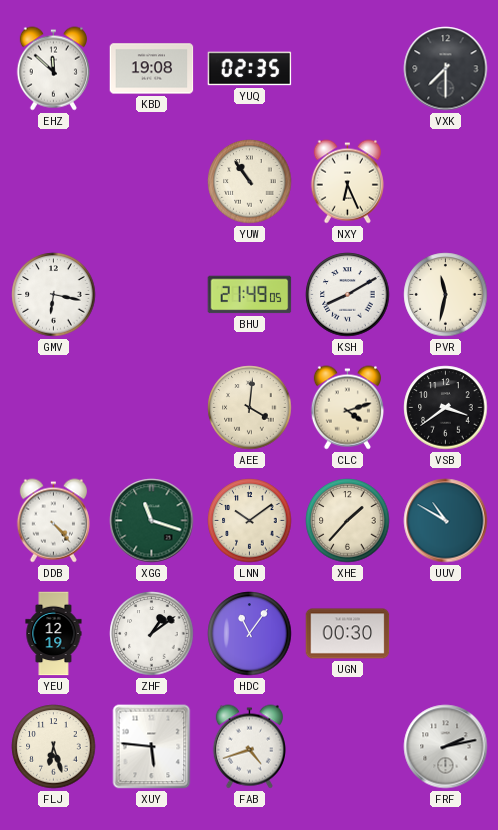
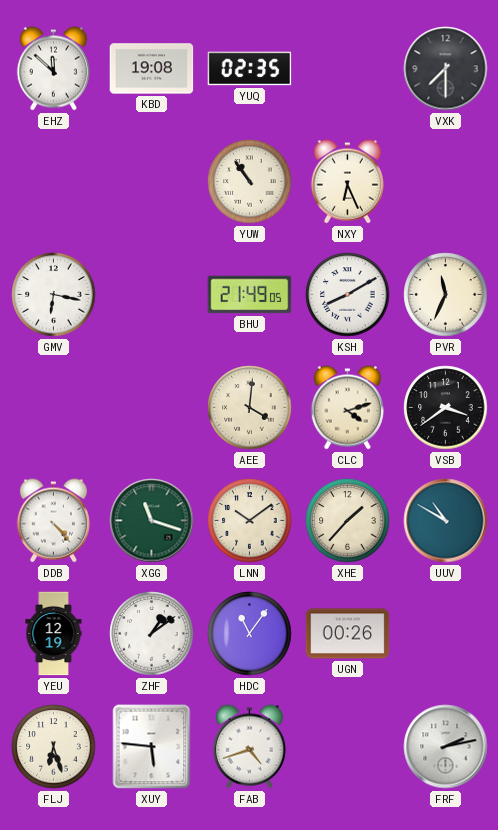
PVR: 11:32 -> 11:34 (446, 295)
UGN: 00:30 -> 00:26 (348, 634)
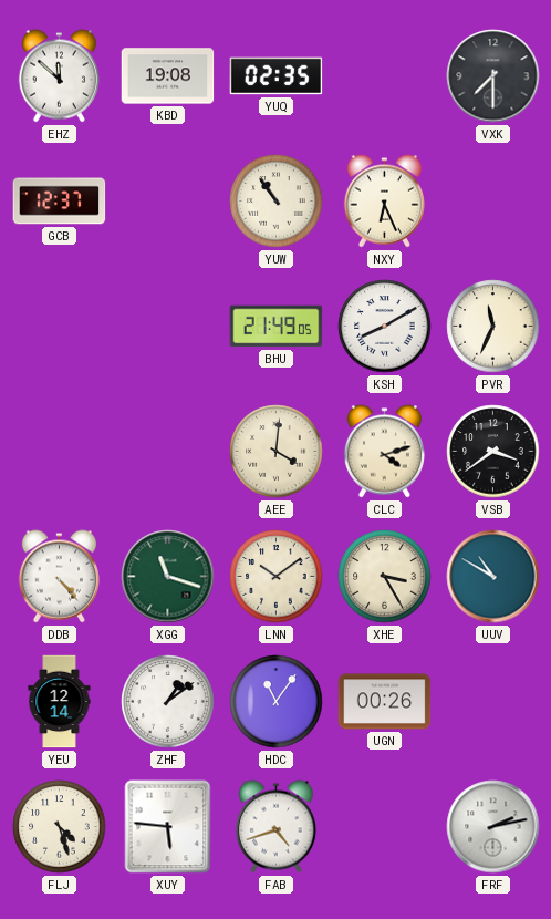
GCB: none -> 12:37 (60, 202)
GMV: 6:17 -> none (54, 295)
XHE: 1:37 -> 3:25 (385, 577)
YEU: 12:19 -> 12:14 (60, 702)
FLJ: 6:27 -> 4:27 (60, 827)
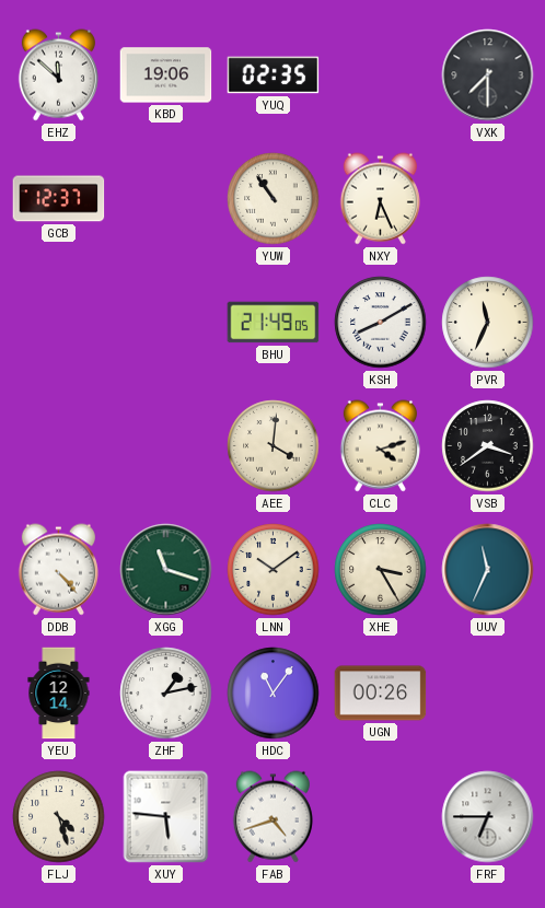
KBD: 19:08 -> 19:06 (166, 75)
UUV: 10:50 -> 11:34 (488, 570)
ZHF: 1:09 -> 1:13 (166, 694)
FRF: 2:13 -> 6:45 (488, 817)
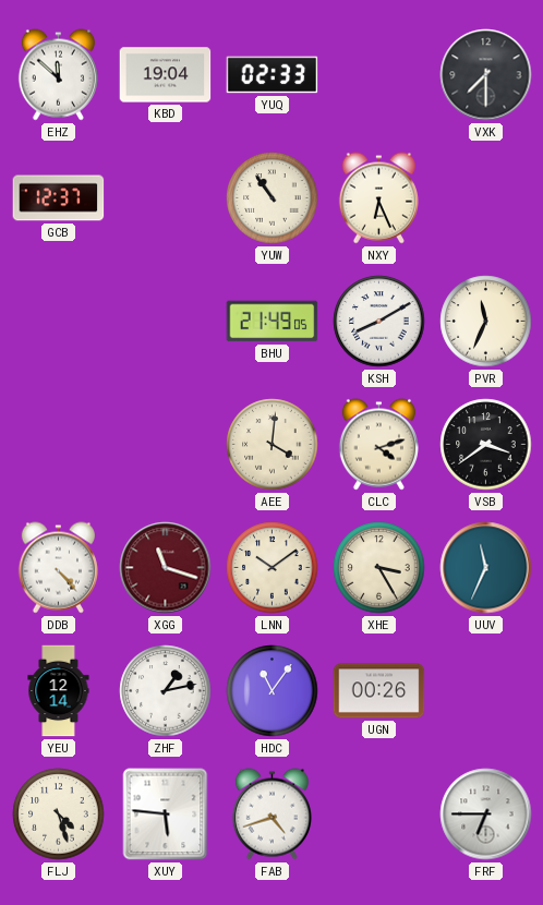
KBD: 19:06 -> 19:04 (166, 75)
YUQ: 02:35 -> 02:33 (273, 75)
XGG dial: green -> burgundy (166, 568)
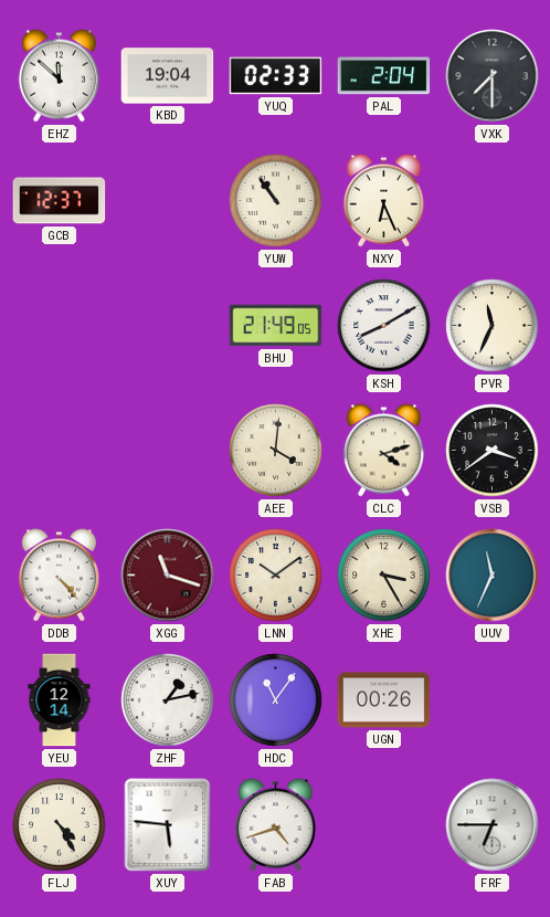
PAL: none -> 2:04 (384, 76)
FLJ: 4:27 -> 4:25 (60, 825)
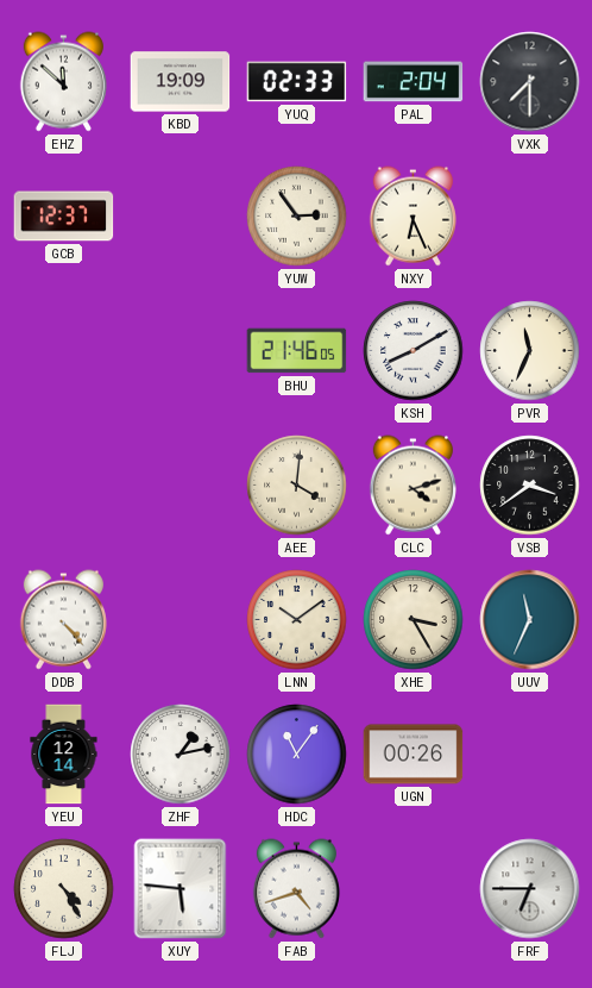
KBD: 19:04 -> 19:09 (181, 82)
YUW: 10:54 -> 2:54 (297, 217)
BHU: 21:49 -> 21:46 (297, 351)
XGG: 11:18 -> none (168, 576)
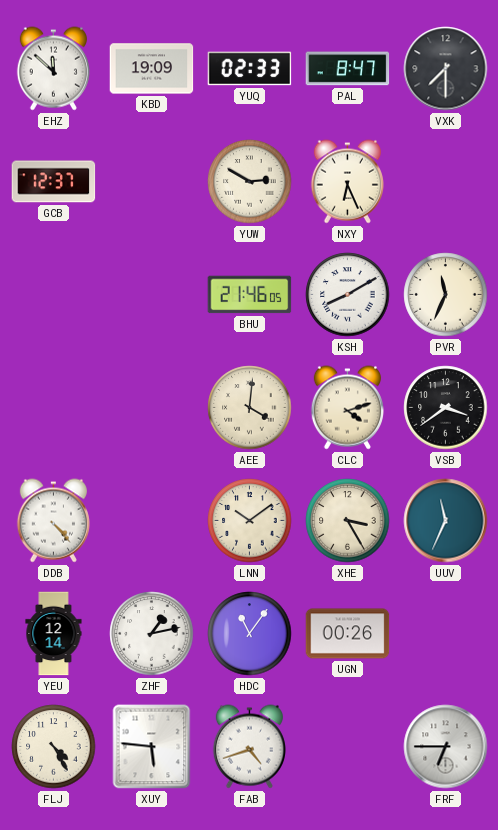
PAL: 2:04 -> 8:47 (348, 69)
YUW: 2:54 -> 2:50 (250, 182)
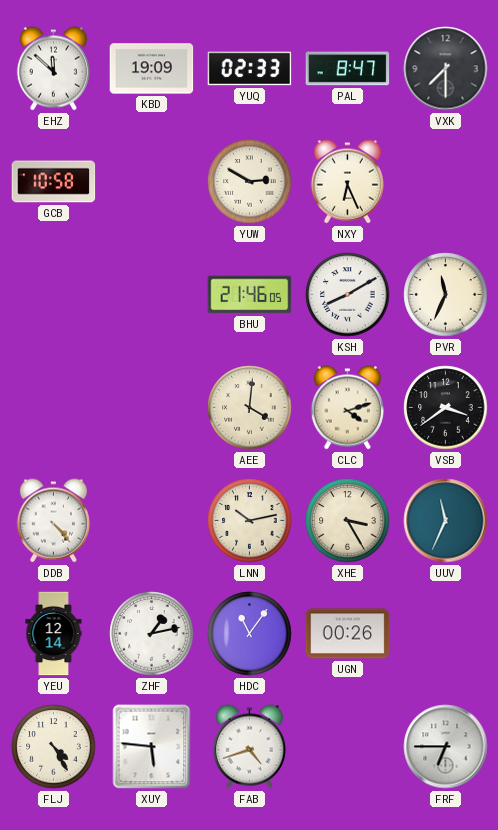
GCB: 12:37 -> 10:58 (54, 182)
LNN: 10:09 -> 10:13 (250, 521)
